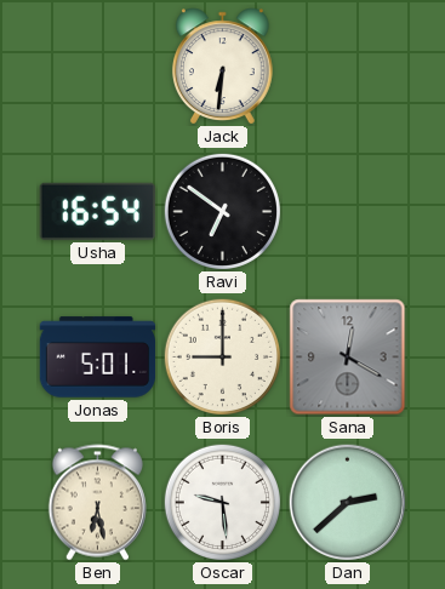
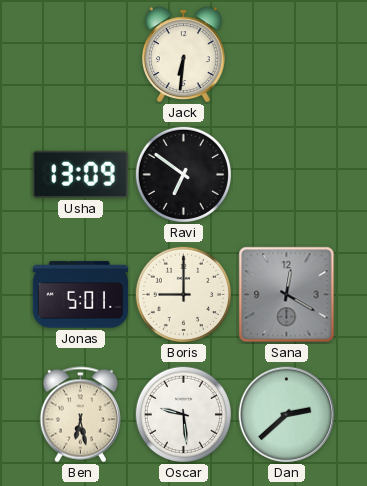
Usha: 16:54 -> 13:09 (80, 174)
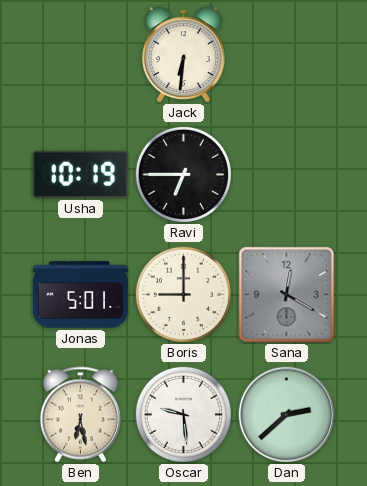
Usha: 13:09 -> 10:19 (80, 174)
Ravi: 6:51 -> 6:45 (183, 174)
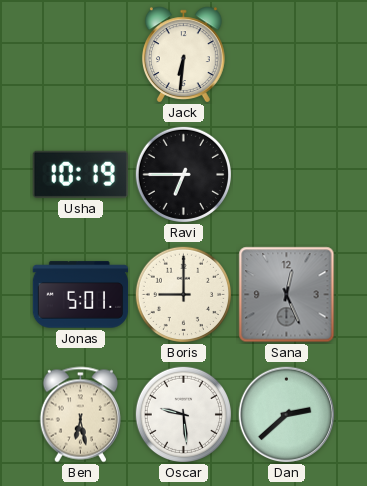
Sana: 12:20 -> 12:26 (287, 295)
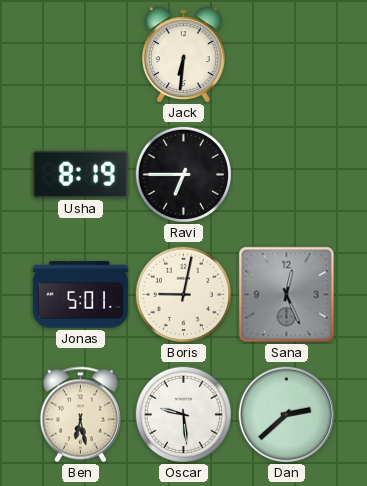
Usha: 10:19 -> 8:19 (80, 174)
Boris: 9:00 -> 9:02 (183, 294)
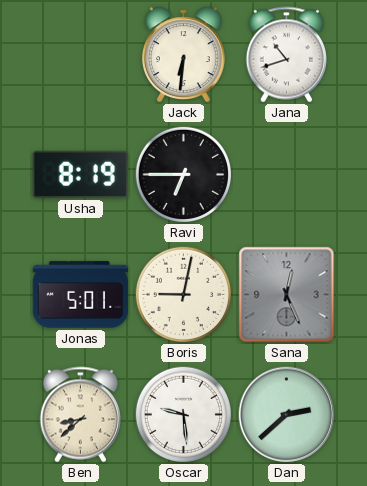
Jana: none -> 10:42 (286, 55)
Ben: 6:28 -> 8:38 (80, 415)
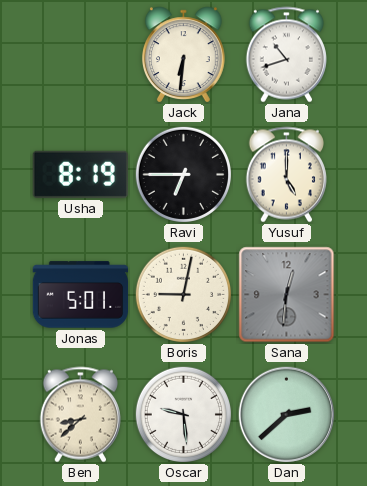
Yusuf: none -> 5:00 (286, 175)
Sana: 12:26 -> 12:31 (287, 295)
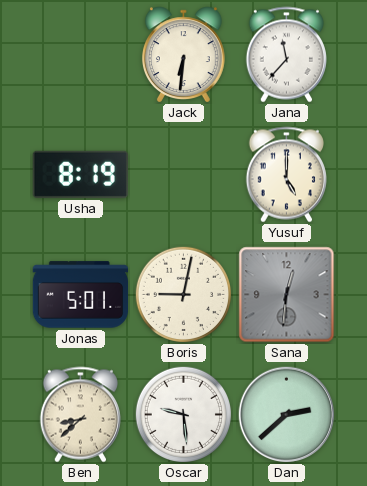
Jana: 10:42 -> 11:37 (286, 55)
Ravi: 6:45 -> none (183, 174)
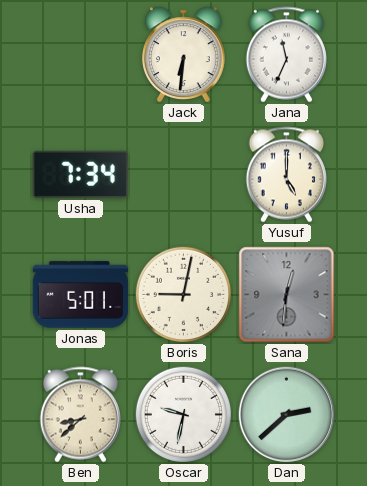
Jana: 11:37 -> 11:34 (286, 55)
Usha: 8:19 -> 7:34 (80, 174)
Oscar: 9:29 -> 9:32 (183, 414)
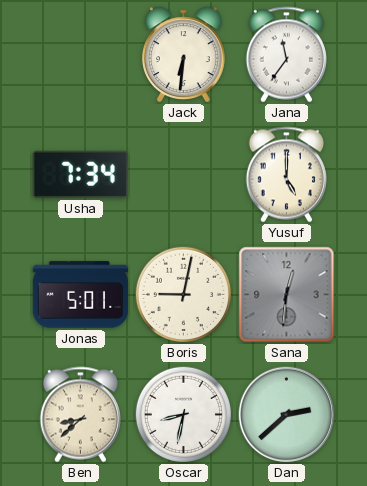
Jana: 11:34 -> 11:36 (286, 55)
Oscar: 9:32 -> 8:32 (183, 414)
